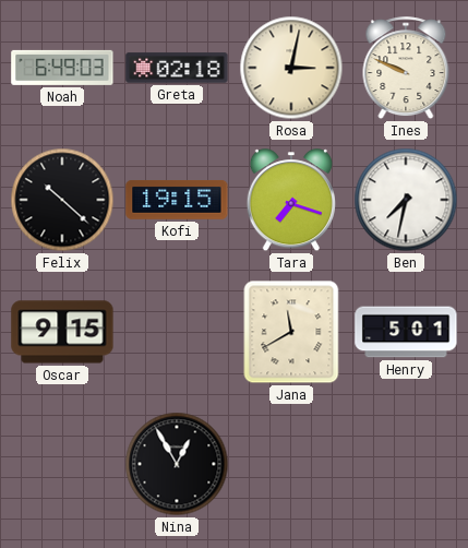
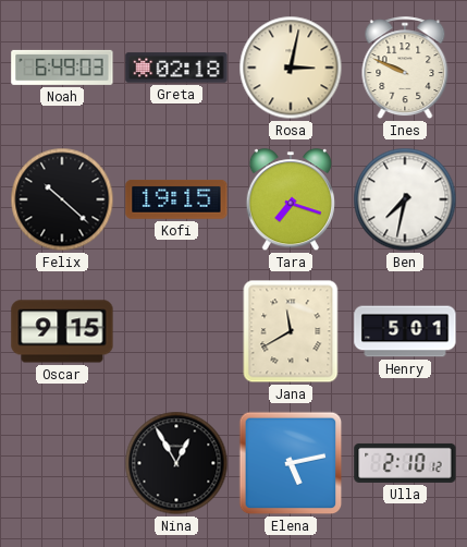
Elena: none -> 5:13 (291, 463)
Ulla: none -> 2:10 (405, 463)
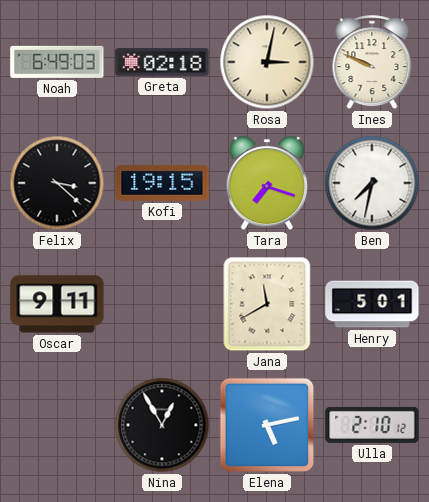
Felix: 10:22 -> 3:22 (57, 183)
Oscar: 9:15 -> 9:11 (57, 304)
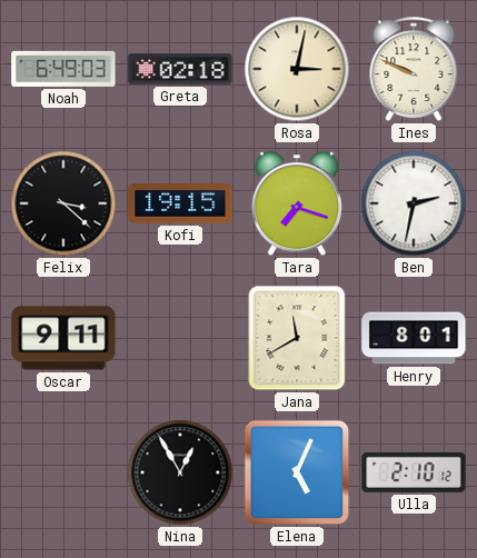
Ben: 7:32 -> 2:32 (414, 203)
Henry: 5:01 -> 8:01 (414, 338)
Elena: 5:13 -> 5:04 (297, 472)
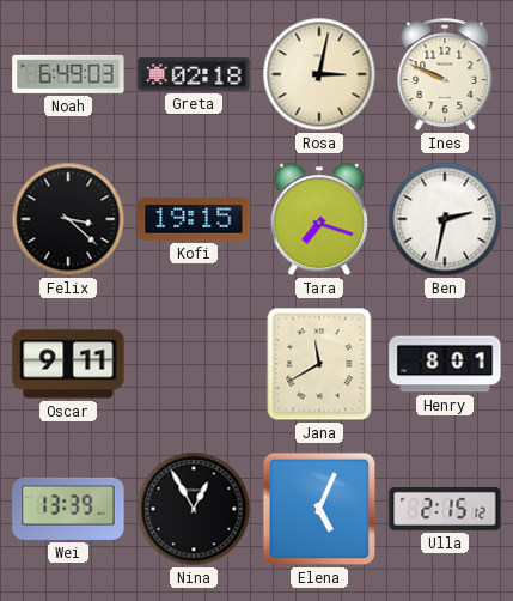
Wei: none -> 13:39 (68, 509)
Ulla: 2:10 -> 2:15 (445, 509)
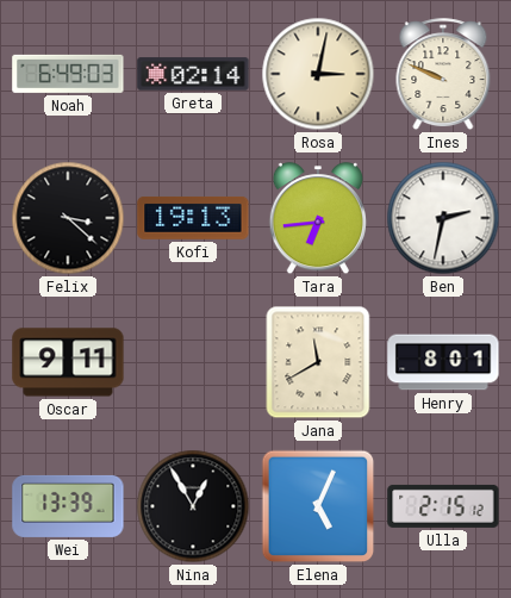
Greta: 02:18 -> 02:14 (193, 74)
Kofi: 19:15 -> 19:13 (193, 218)
Tara: 7:18 -> 6:44 (318, 219)
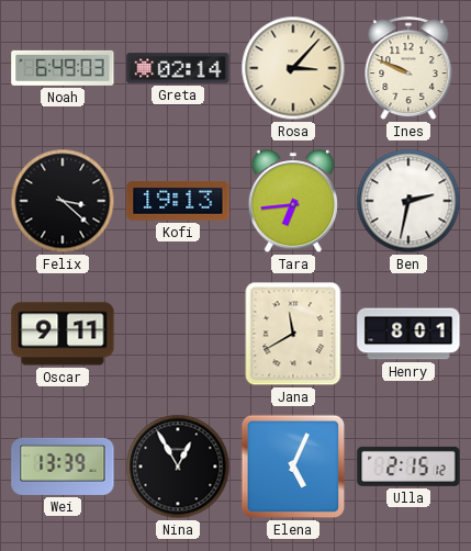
Rosa: 3:02 -> 3:07 (293, 68)
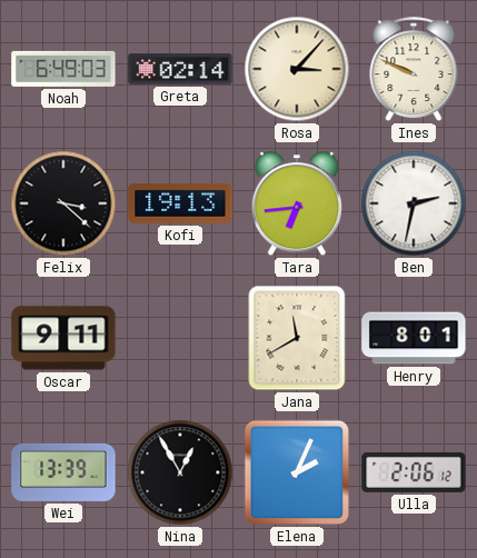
Elena: 5:04 -> 2:04 (297, 472)
Ulla: 2:15 -> 2:06 (414, 472)
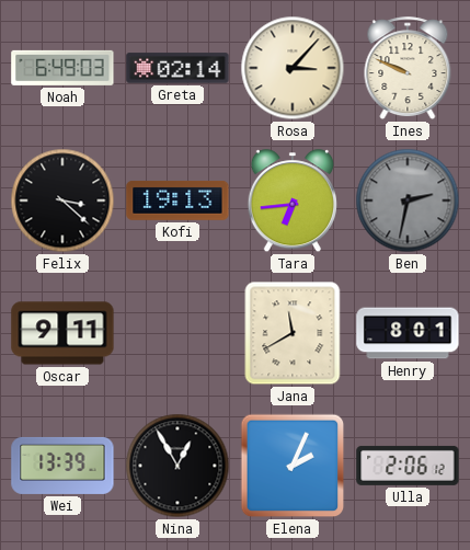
Ben dial: white -> grey (408, 200)
